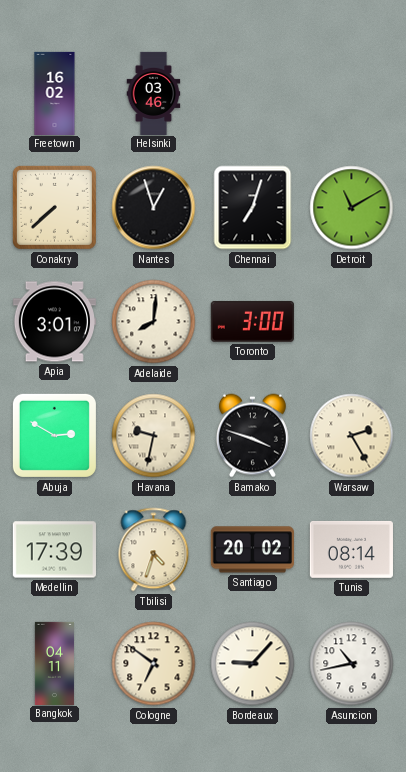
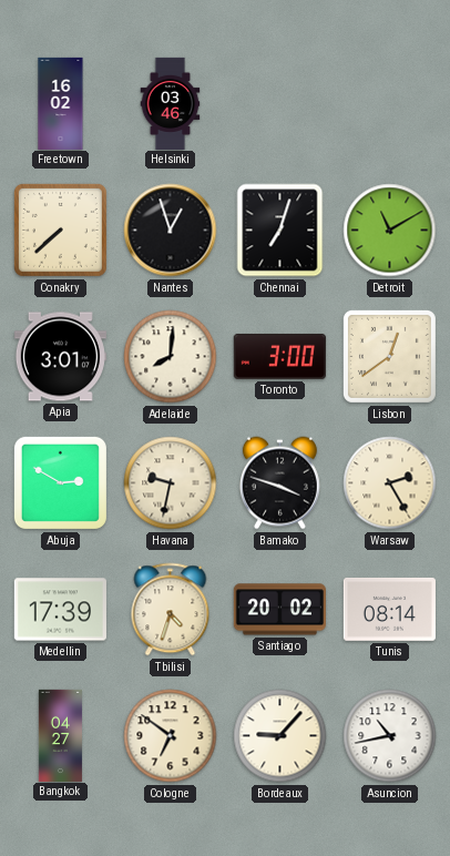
Lisbon: none -> 12:39 (389, 356)
Bangkok: 04:11 -> 04:27 (60, 735)
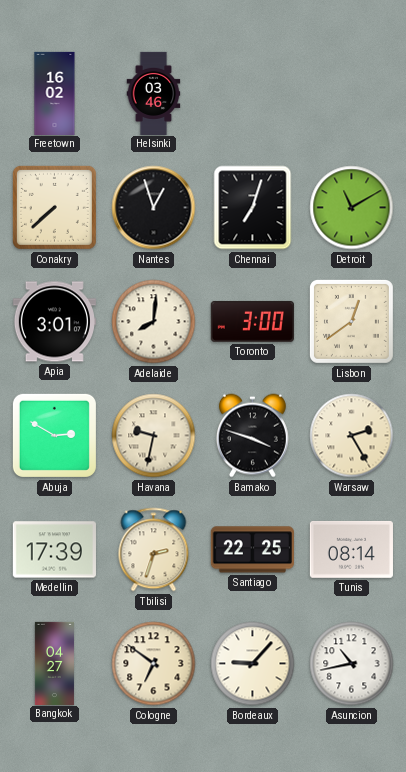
Tbilisi: 4:33 -> 2:33 (154, 550)
Santiago: 20:02 -> 22:25 (252, 550)
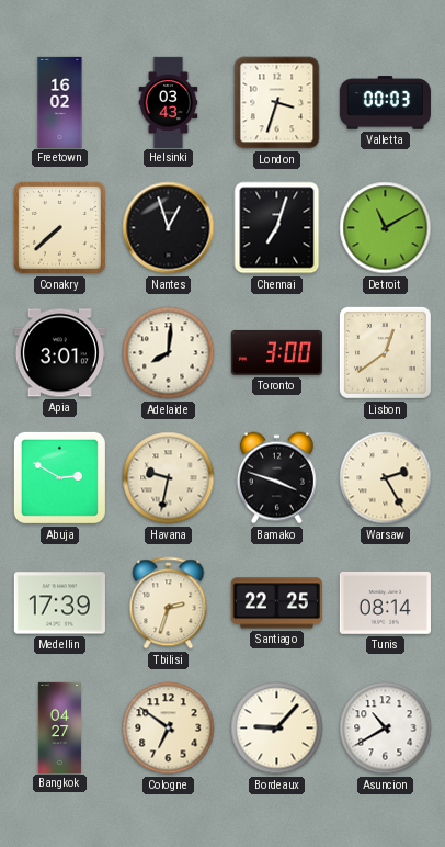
Helsinki: 03:46 -> 03:43 (169, 102)
London: none -> 3:33 (277, 103)
Valletta: none -> 00:03 (385, 103)
Asuncion: 10:43 -> 10:40 (386, 729)
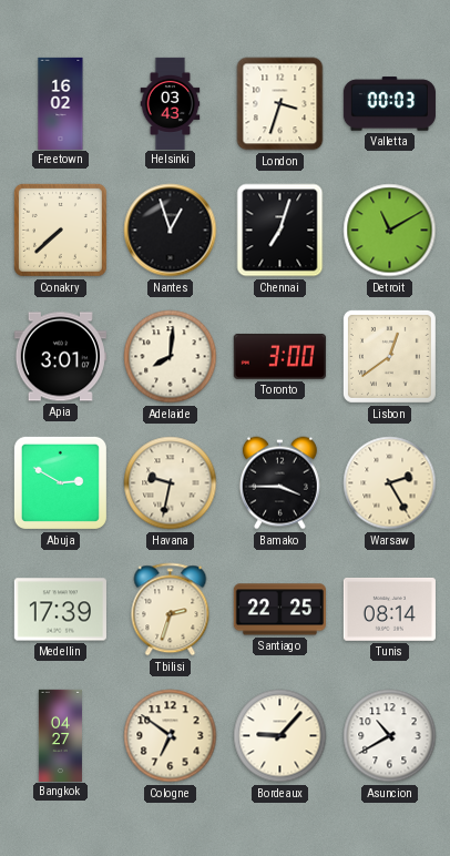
Bamako: 3:48 -> 3:45 (279, 483)
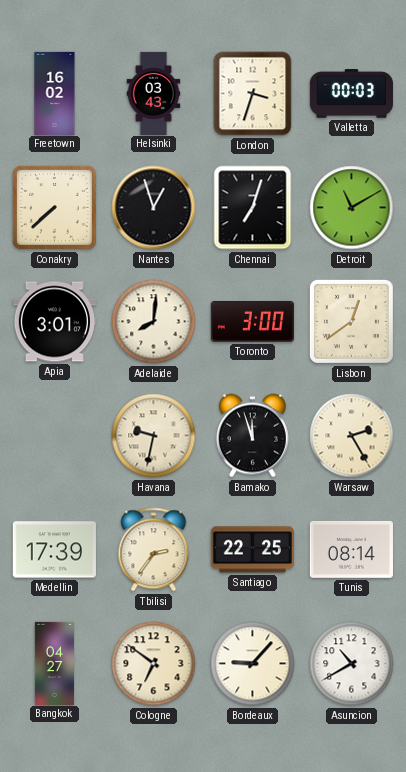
Abuja: 2:50 -> none (60, 482)
Bamako: 3:45 -> 11:57 (252, 436)
Tbilisi: 2:33 -> 2:36 (154, 550)
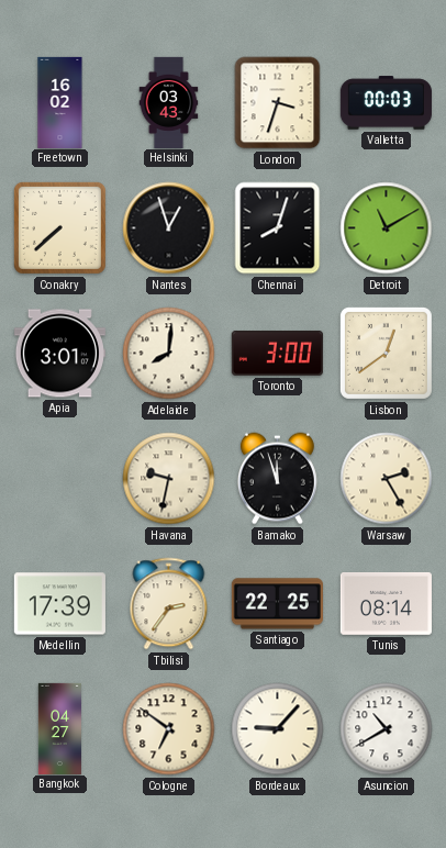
Chennai: 7:03 -> 8:03 (278, 228)
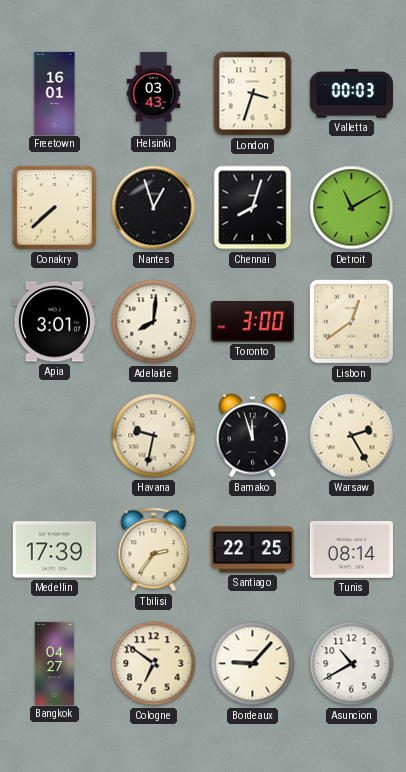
Freetown: 16:02 -> 16:01 (55, 93)
